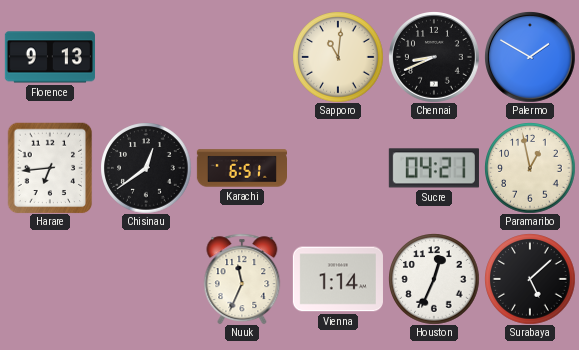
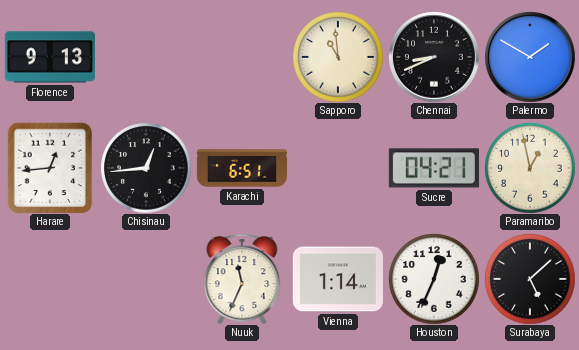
Sapporo: 11:01 -> 10:59 (338, 57)
Harare: 6:44 -> 12:44 (50, 168)
Chisinau: 12:39 -> 12:44 (146, 168)
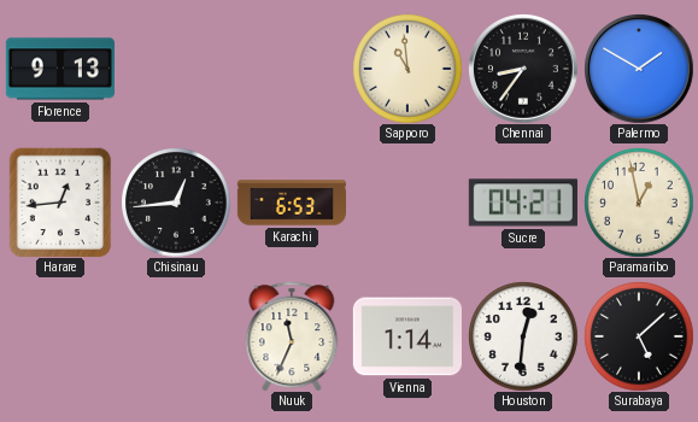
Chennai: 8:41 -> 8:36 (523, 69)
Karachi: 6:51 -> 6:53 (291, 203)
Houston: 12:34 -> 12:31 (523, 336)
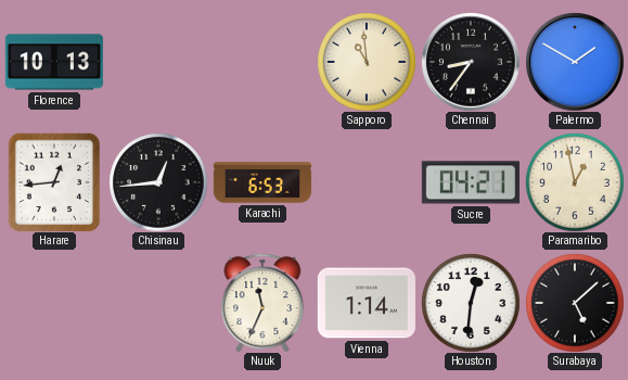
Florence: 9:13 -> 10:13 (54, 62)
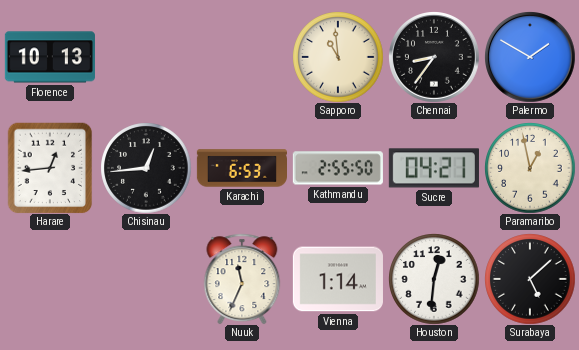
Kathmandu: none -> 2:55 (338, 168)
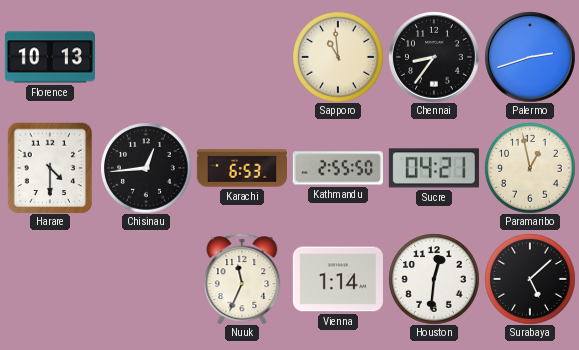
Palermo: 1:50 -> 2:42 (530, 57)
Harare: 12:44 -> 4:30 (50, 168)
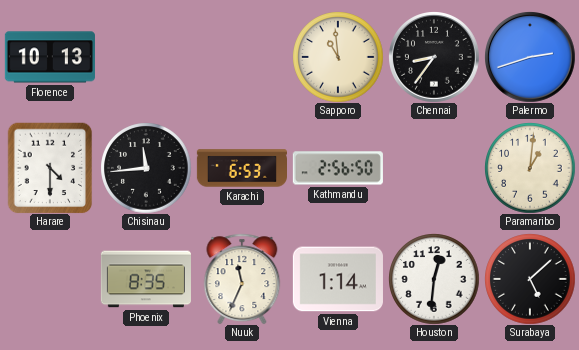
Chisinau: 12:44 -> 11:44 (146, 168)
Kathmandu: 2:55 -> 2:56 (338, 168)
Sucre: 04:21 -> none (434, 168)
Paramaribo: 12:58 -> 1:01 (530, 168)
Phoenix: none -> 8:35 (146, 279)
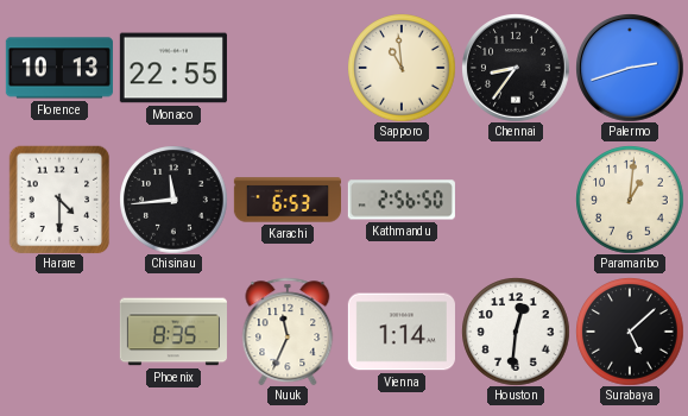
Monaco: none -> 22:55 (173, 68)
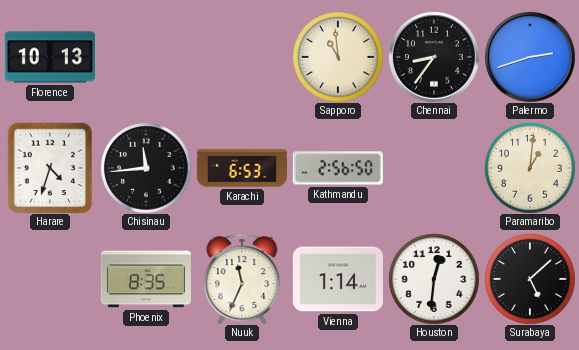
Monaco: 22:55 -> none (173, 68)
Harare: 4:30 -> 4:33 (50, 168)
